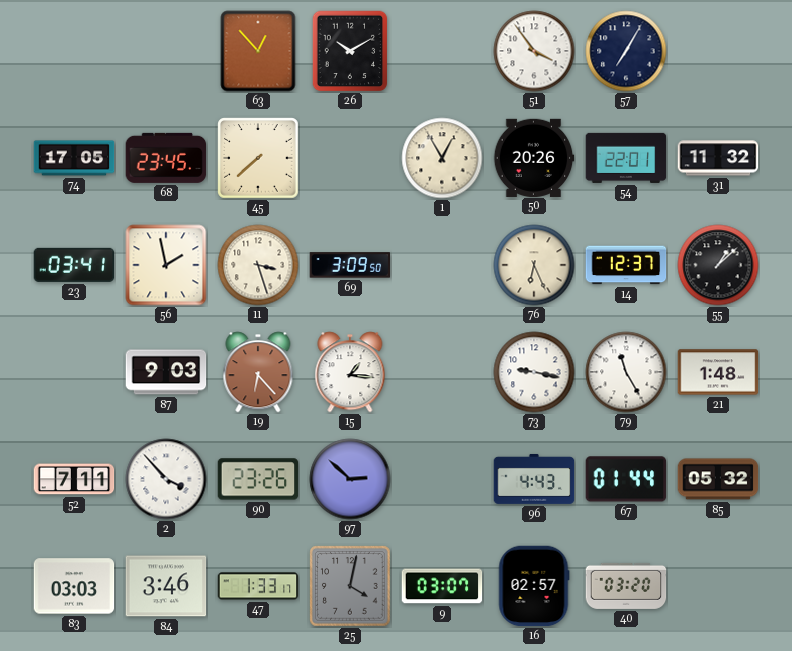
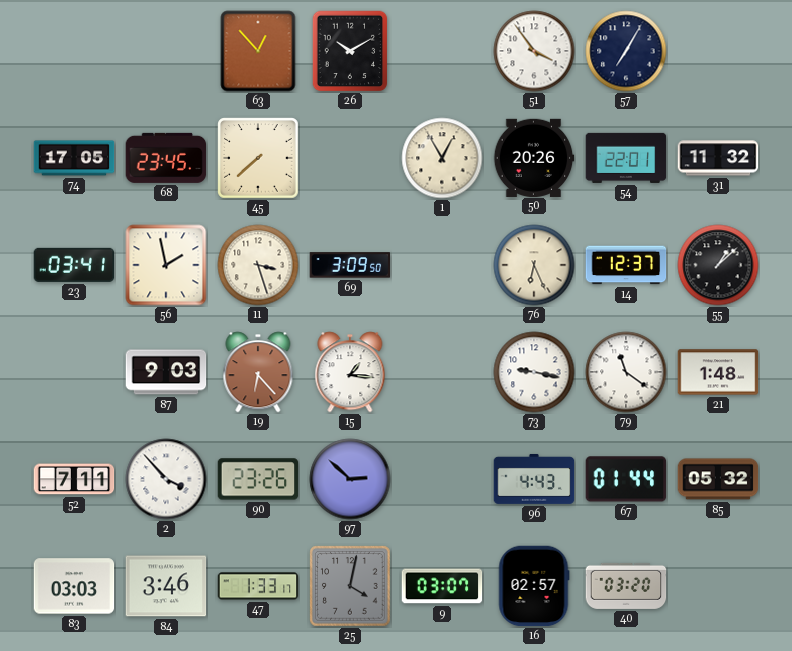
79: 11:25 -> 11:21 (626, 372)
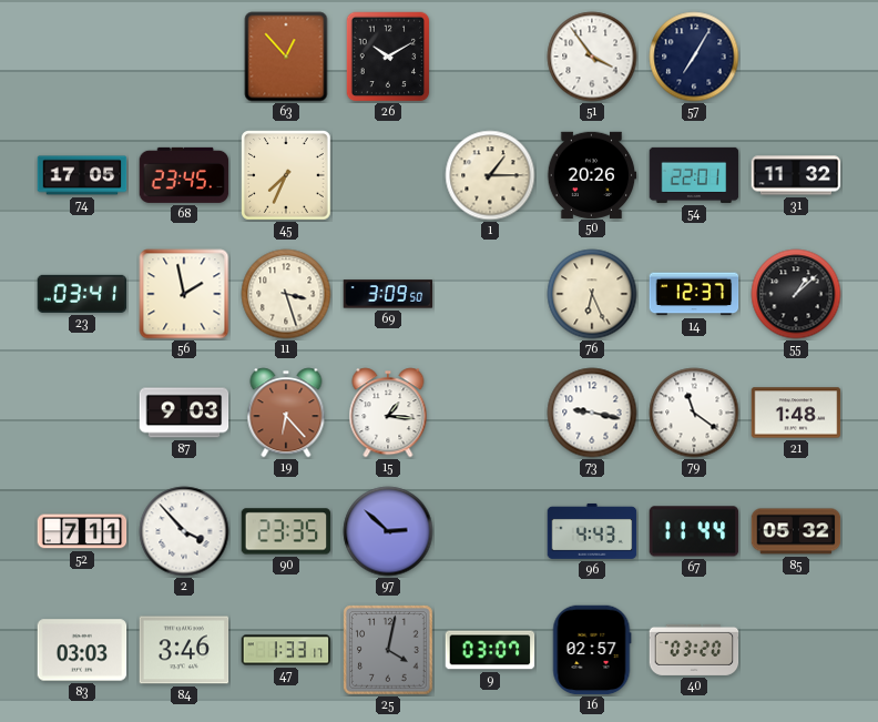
45: 7:38 -> 7:34 (286, 175)
1: 12:55 -> 1:15 (490, 175)
90: 23:26 -> 23:35 (286, 531)
67: 01:44 -> 11:44 (694, 531)
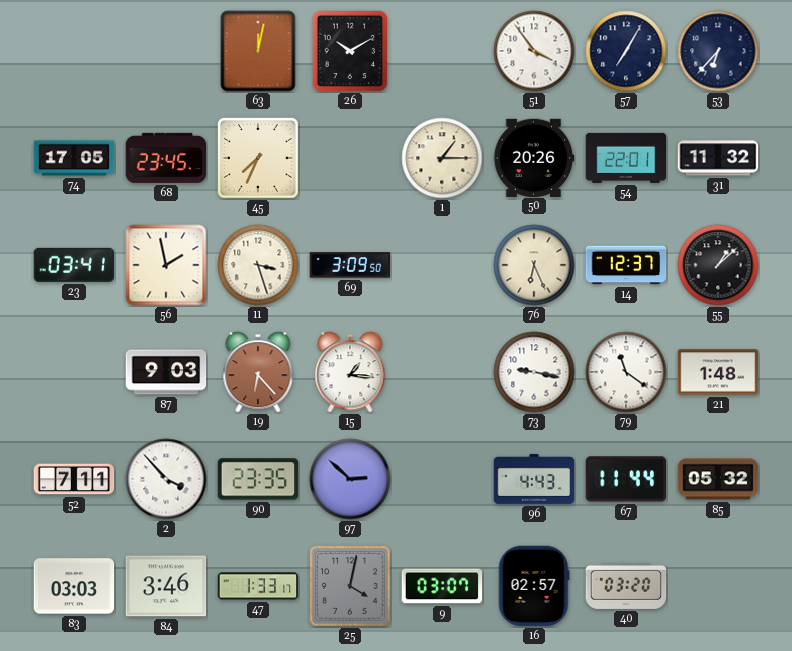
63: 12:53 -> 12:02 (258, 51)
53: none -> 6:37 (718, 51)
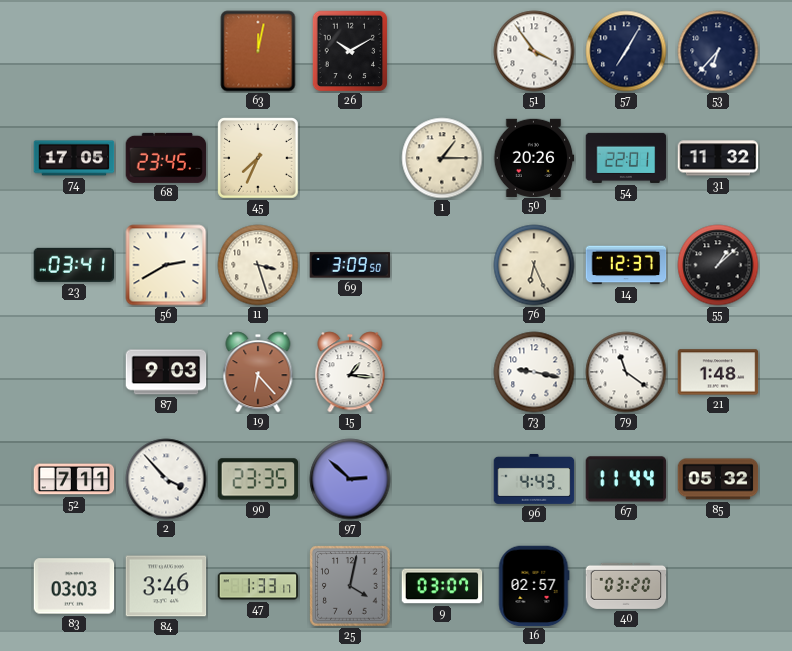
56: 1:58 -> 2:40 (166, 265)
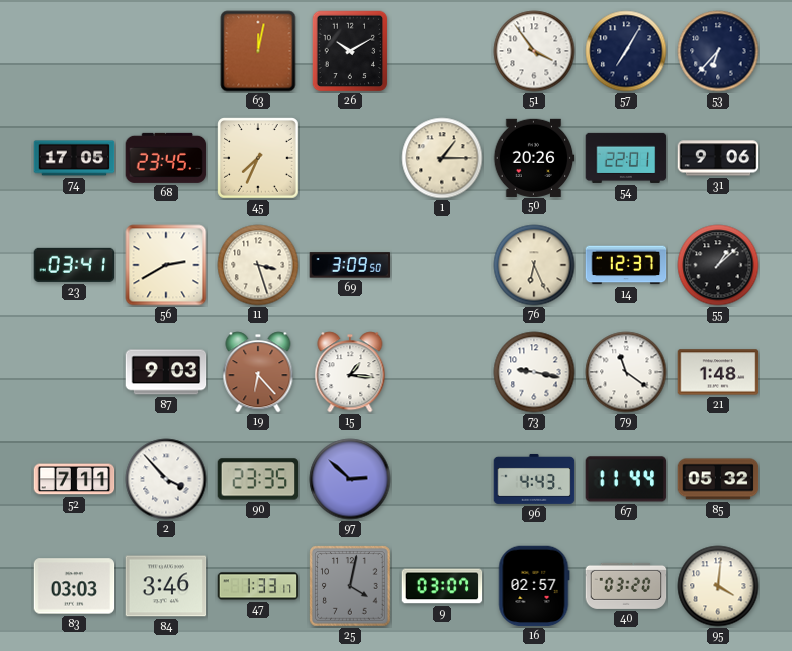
31: 11:32 -> 9:06 (718, 158)
95: none -> 4:01 (718, 586)
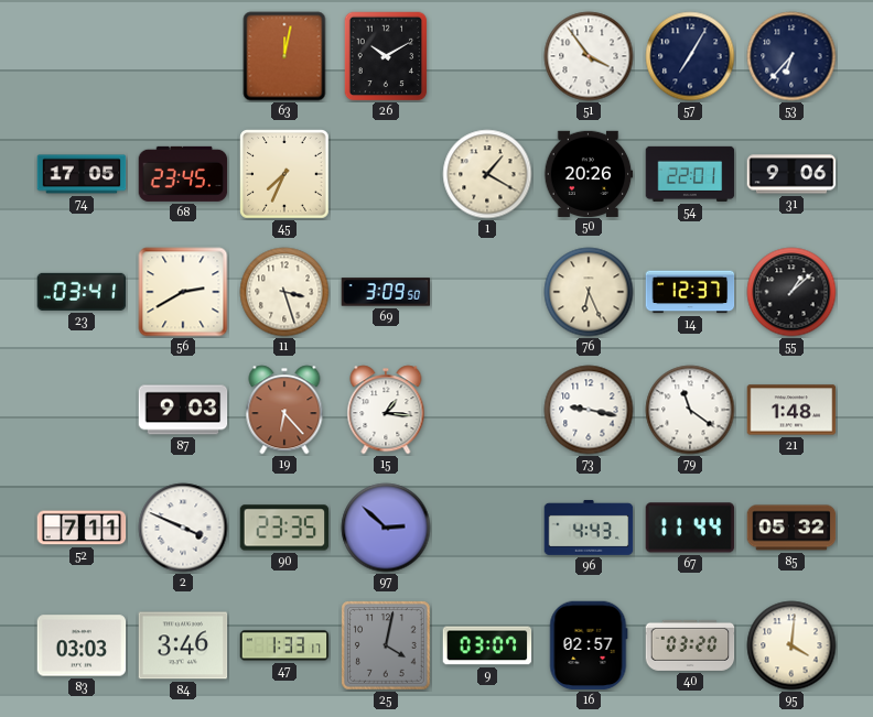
1: 1:15 -> 1:20 (487, 174)
2: 3:53 -> 3:49 (183, 528)
